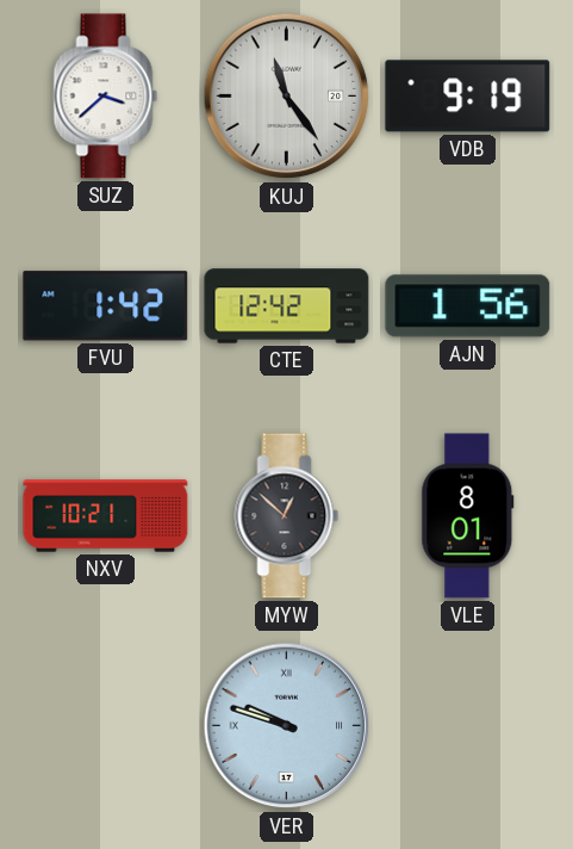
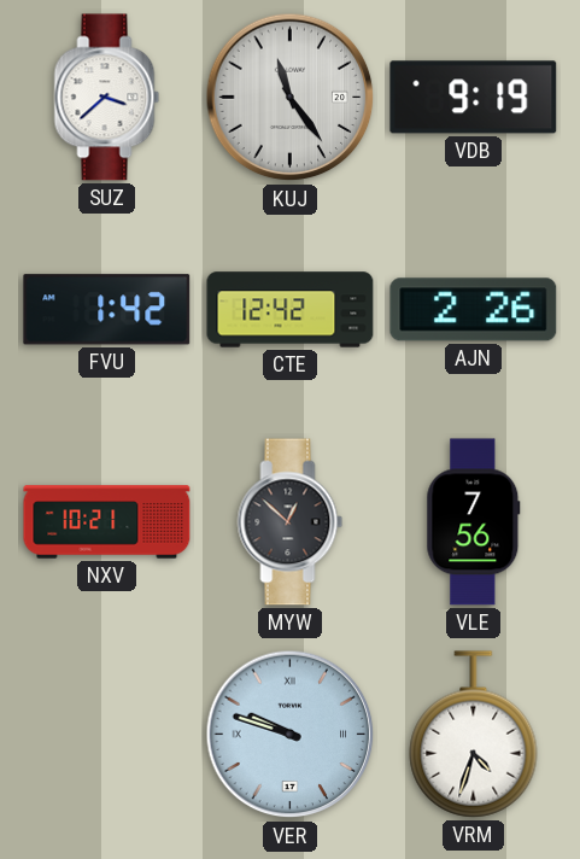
AJN: 1:56 -> 2:26 (474, 310)
VLE: 8:01 -> 7:56 (474, 522)
VRM: none -> 4:33 (474, 735)
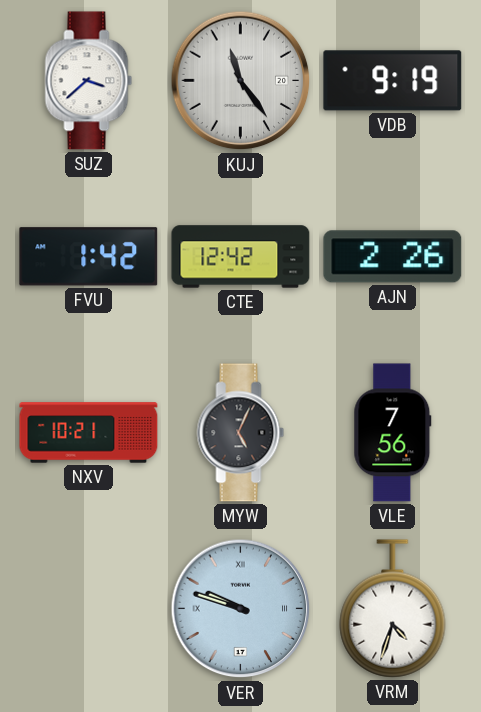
MYW: 12:52 -> 5:04 (241, 433)
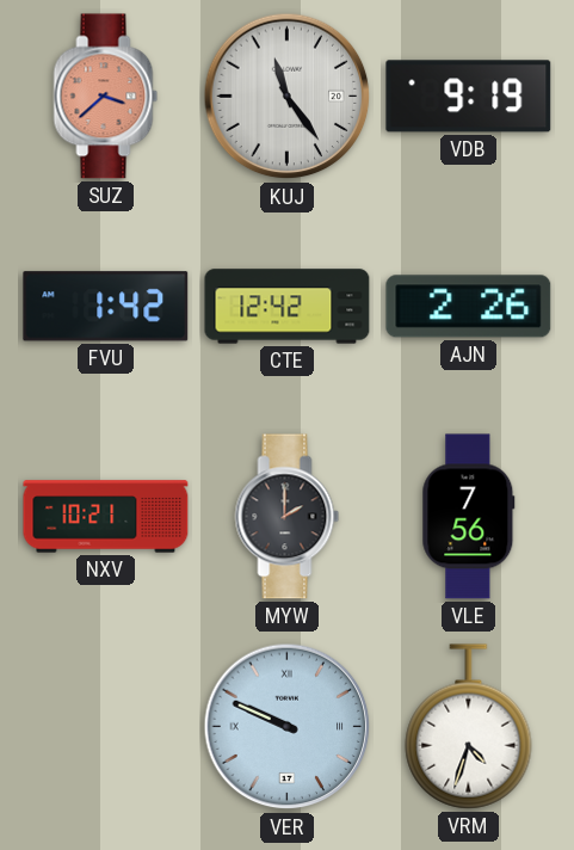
SUZ dial: white -> salmon (106, 97)
MYW: 5:04 -> 2:00 (288, 517)
VER: 9:48 -> 9:49 (288, 727)
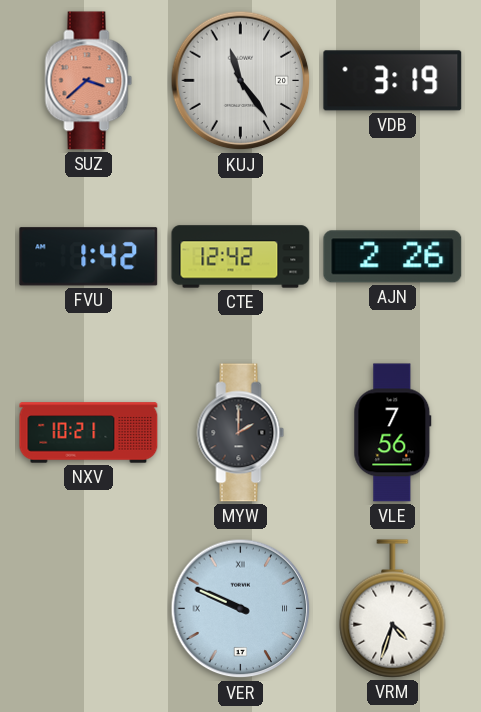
VDB: 9:19 -> 3:19 (393, 81)
